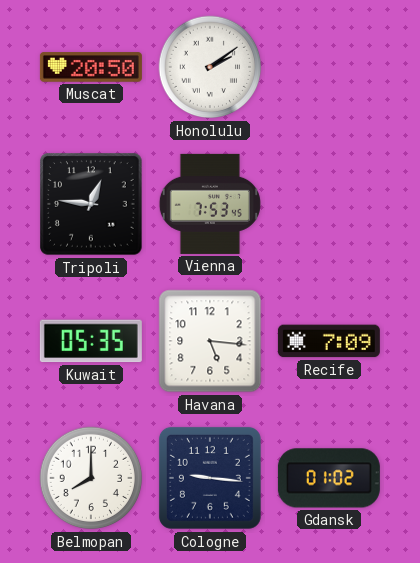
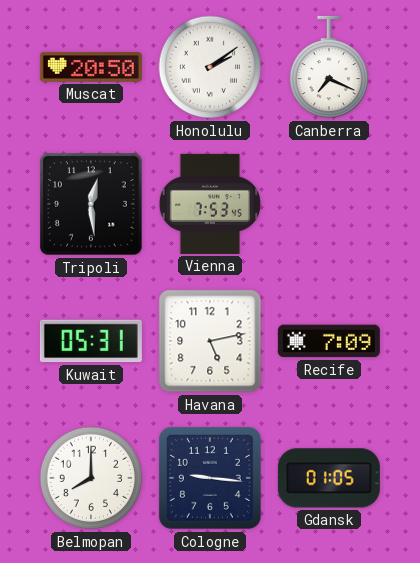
Canberra: none -> 7:19 (328, 67)
Tripoli: 12:46 -> 12:29 (91, 204)
Kuwait: 05:35 -> 05:31 (91, 341)
Havana: 5:16 -> 5:13 (210, 341)
Gdansk: 01:02 -> 01:05 (329, 478)
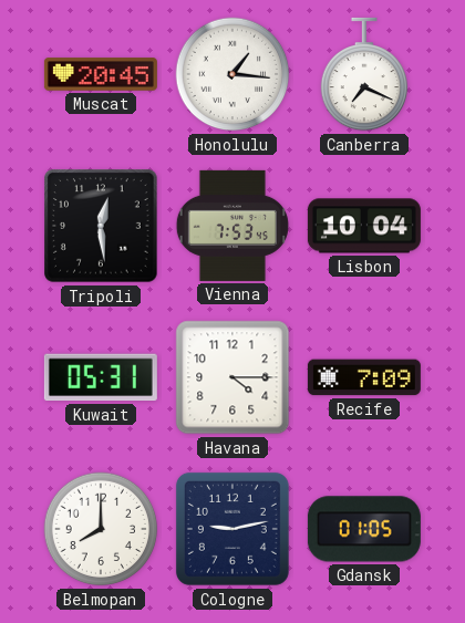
Muscat: 20:50 -> 20:45 (101, 74)
Honolulu: 2:09 -> 1:16 (232, 74)
Lisbon: none -> 10:04 (364, 226)
Havana: 5:13 -> 4:15 (232, 377)
Cologne: 9:16 -> 9:13 (232, 529)
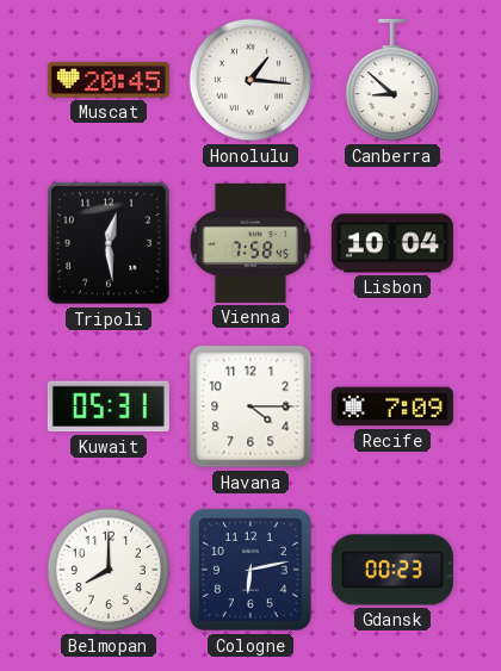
Canberra: 7:19 -> 8:52 (391, 80)
Vienna: 7:53 -> 7:58 (250, 243)
Cologne: 9:13 -> 6:13 (250, 570)
Gdansk: 01:05 -> 00:23 (392, 570)
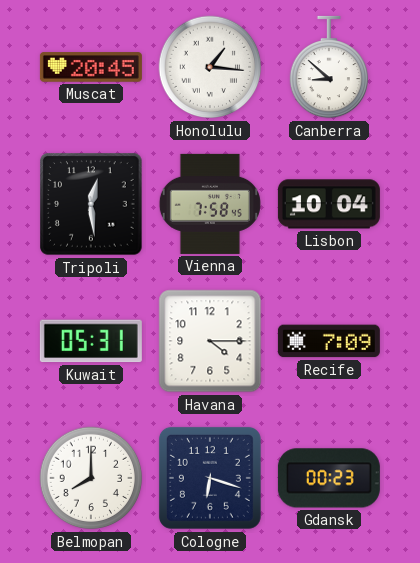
Cologne: 6:13 -> 6:18 (210, 478)
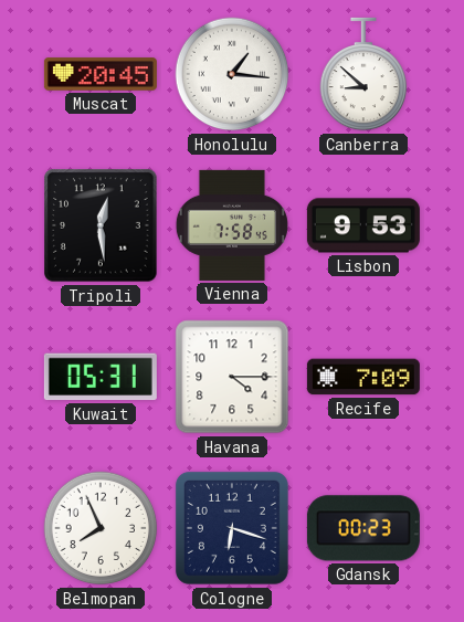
Lisbon: 10:04 -> 9:53 (363, 225)
Belmopan: 8:00 -> 7:56 (101, 528)
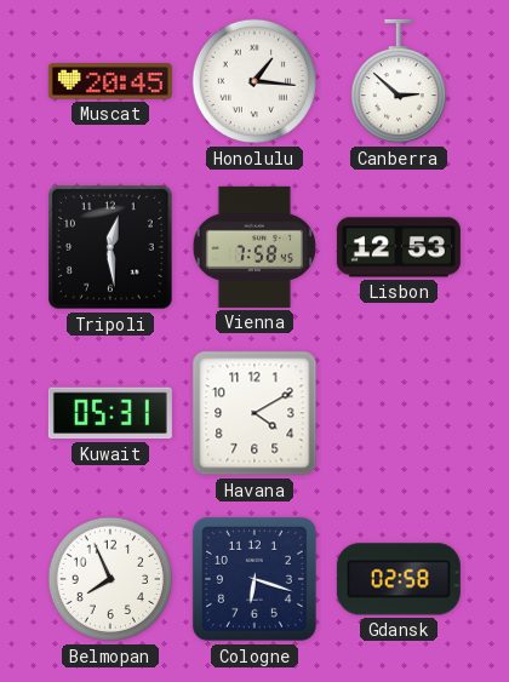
Canberra: 8:52 -> 2:52 (398, 81)
Lisbon: 9:53 -> 12:53 (399, 247)
Havana: 4:15 -> 4:10 (254, 413)
Recife: 7:09 -> none (363, 377)
Gdansk: 00:23 -> 02:58 (399, 579)
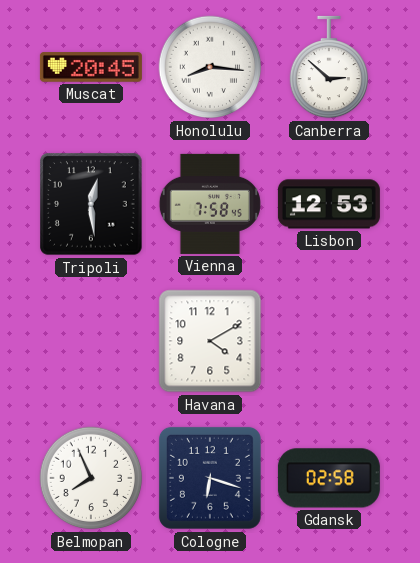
Honolulu: 1:16 -> 8:16 (210, 67)
Kuwait: 05:31 -> none (110, 413)
